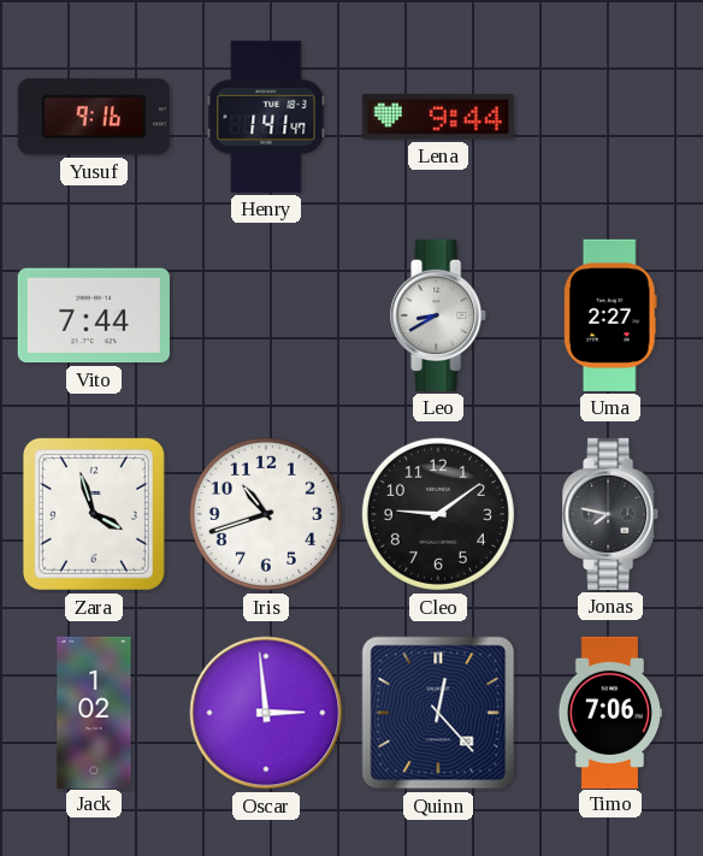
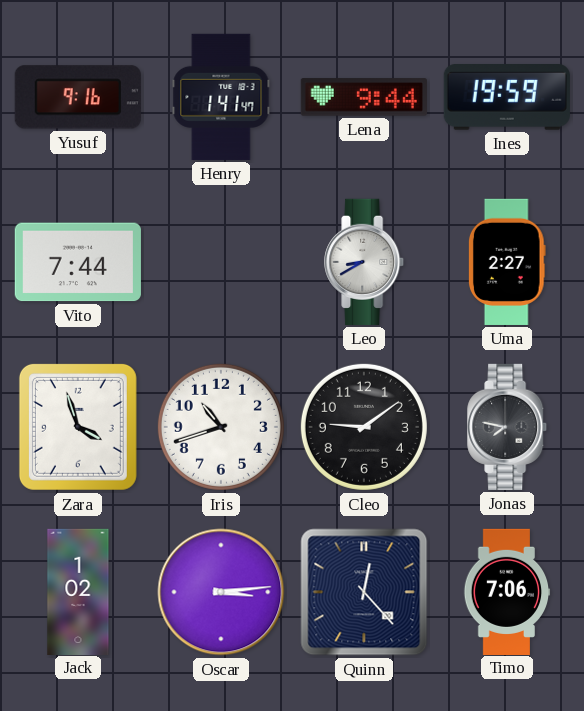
Ines: none -> 19:59 (507, 98)
Oscar: 2:59 -> 3:14 (221, 592)
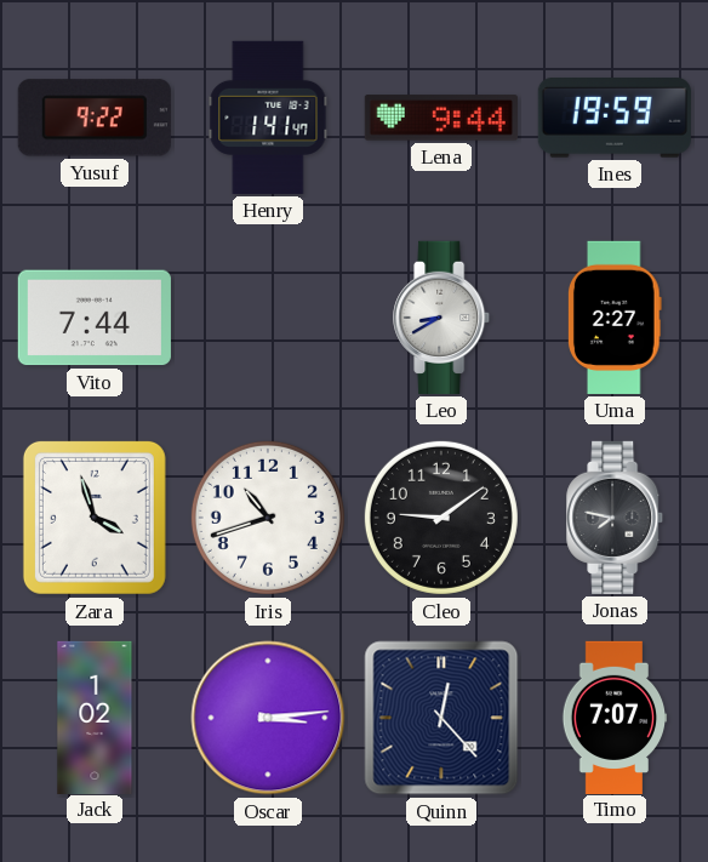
Yusuf: 9:16 -> 9:22 (95, 118)
Timo: 7:06 -> 7:07 (615, 717)
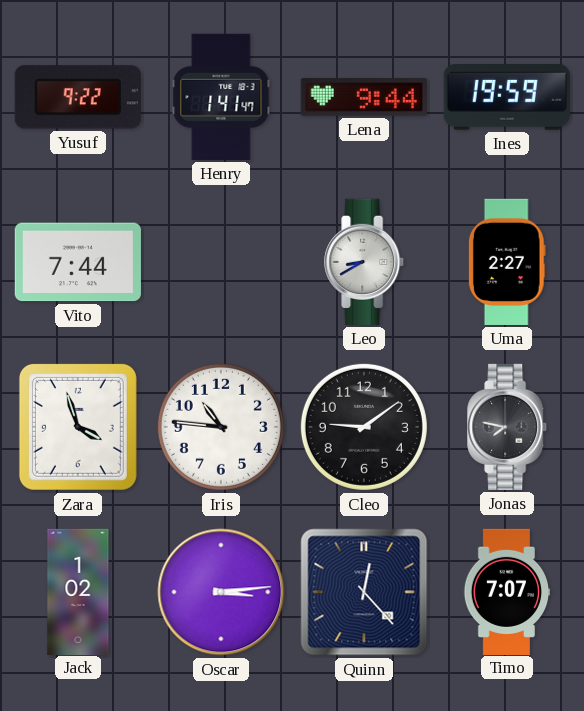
Iris: 10:42 -> 10:46 (221, 427)
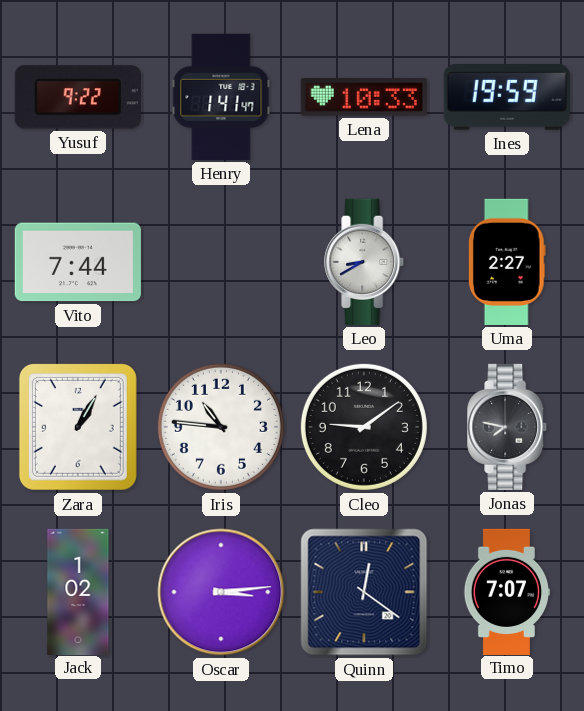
Lena: 9:44 -> 10:33 (364, 97)
Zara: 3:57 -> 1:05 (78, 427)
Quinn: 12:23 -> 12:21 (364, 592)
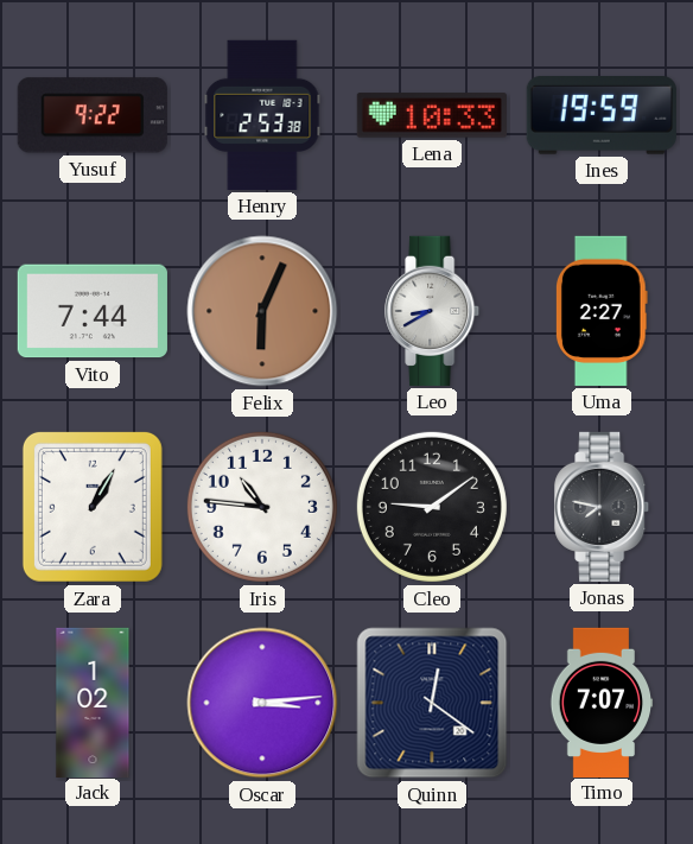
Henry: 1:41 -> 2:53 (262, 115)
Felix: none -> 6:04 (262, 311)
